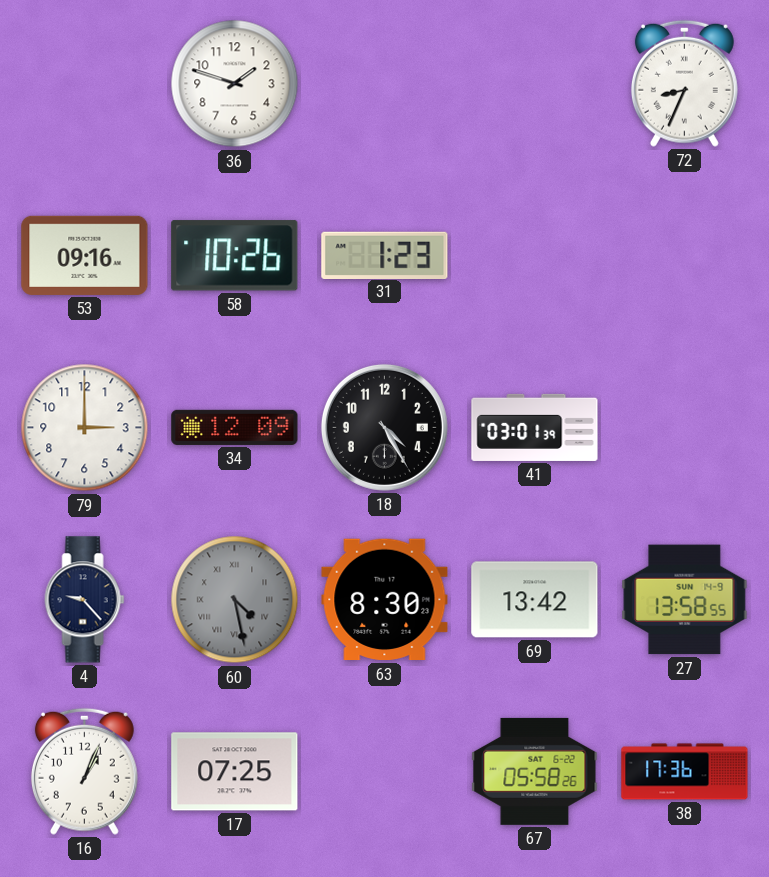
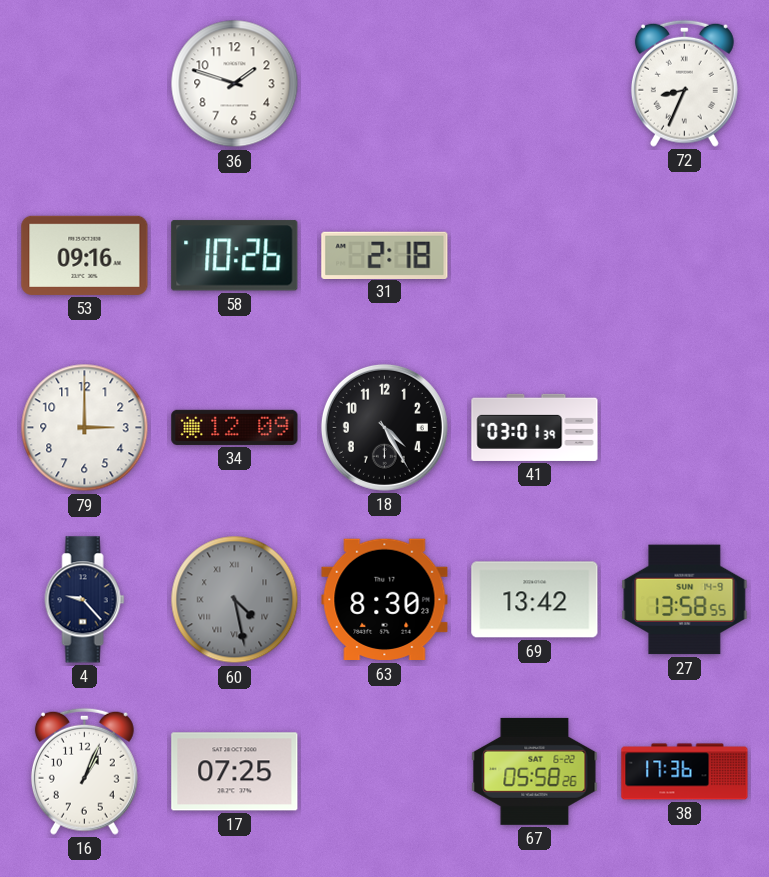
31: 1:23 -> 2:18 (385, 255)
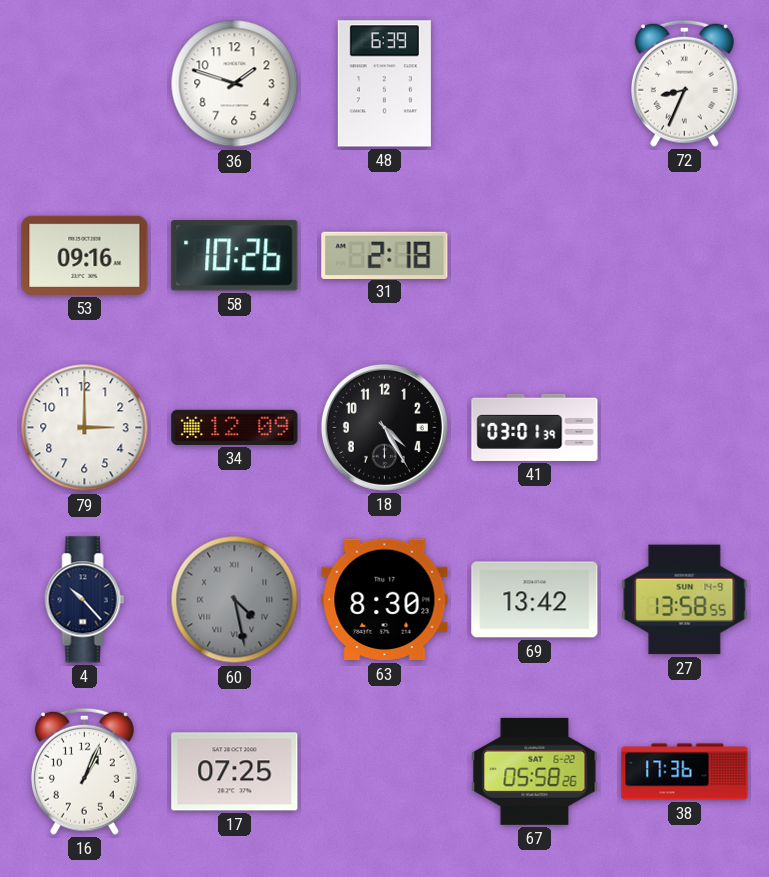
48: none -> 6:39 (384, 84)
4: 9:23 -> 10:23 (85, 600)
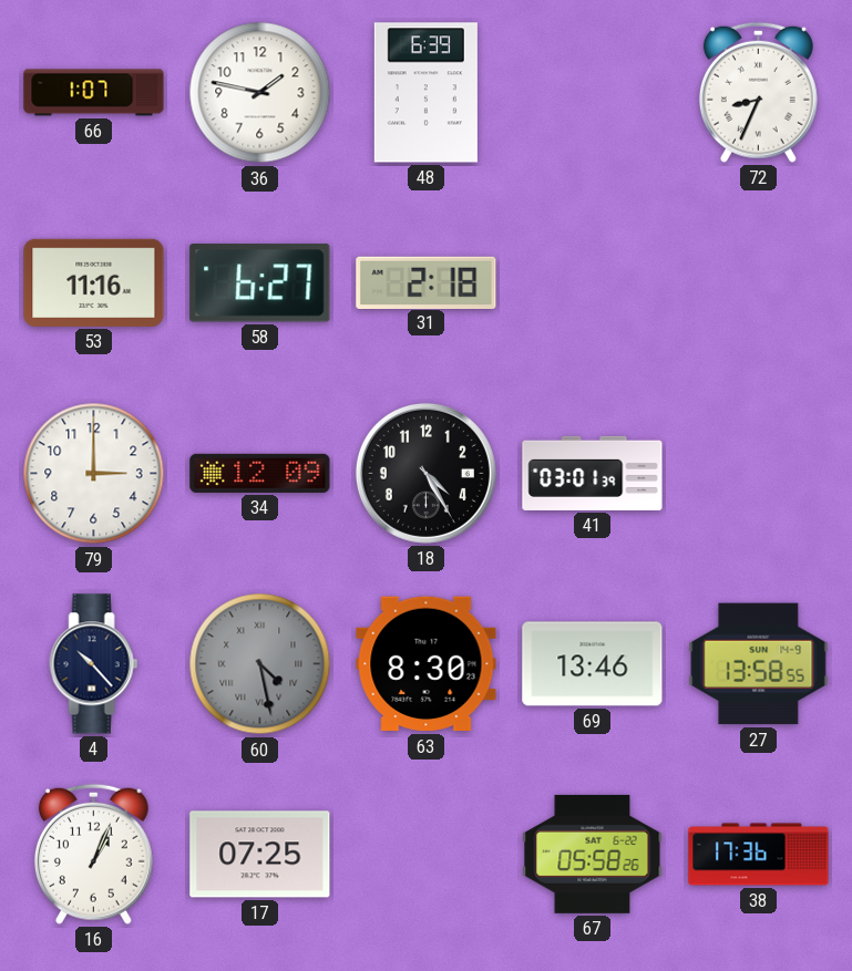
66: none -> 1:07 (94, 93)
36: 1:48 -> 1:47 (260, 93)
53: 09:16 -> 11:16 (94, 282)
58: 10:26 -> 6:27 (260, 283)
69: 13:42 -> 13:46 (593, 664)
